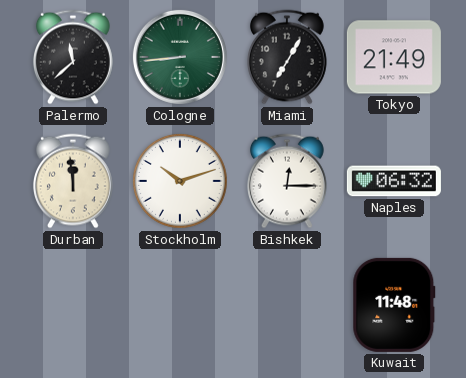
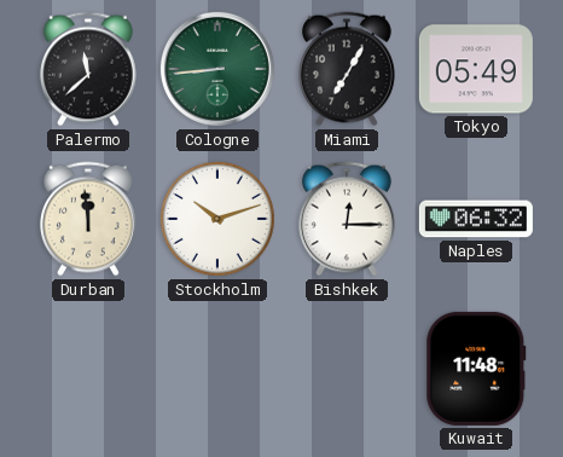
Tokyo: 21:49 -> 05:49 (476, 69)
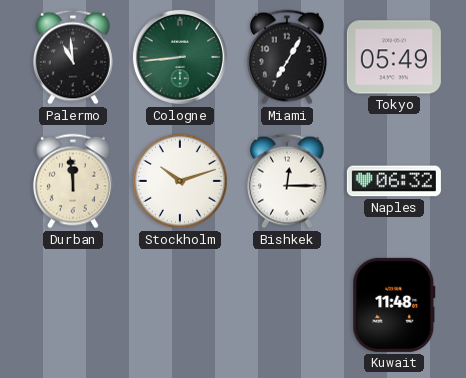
Palermo: 11:38 -> 10:59 (73, 57)
